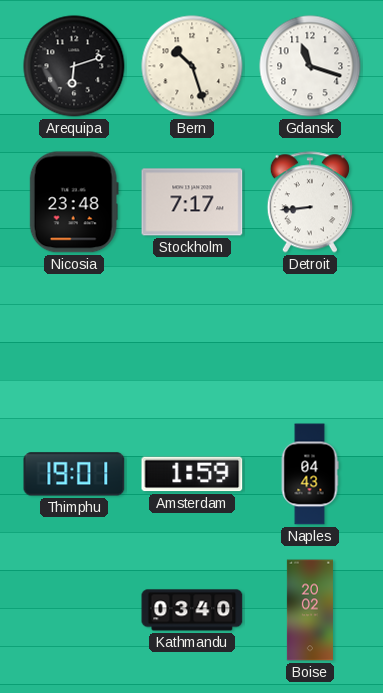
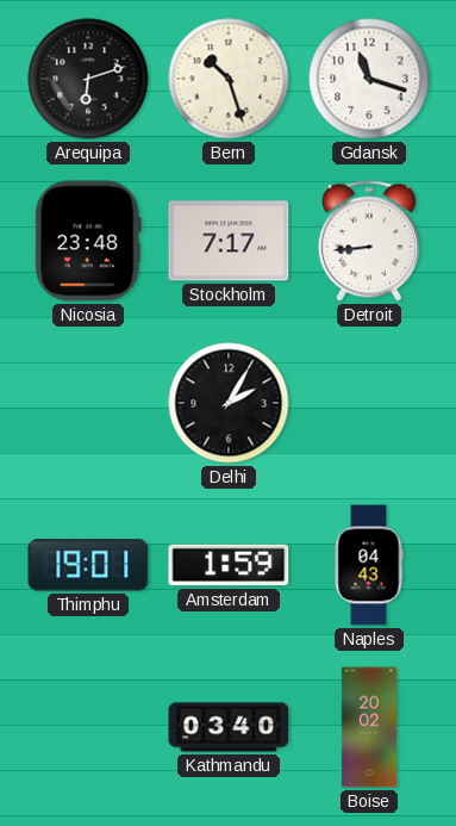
Delhi: none -> 2:05 (229, 403)
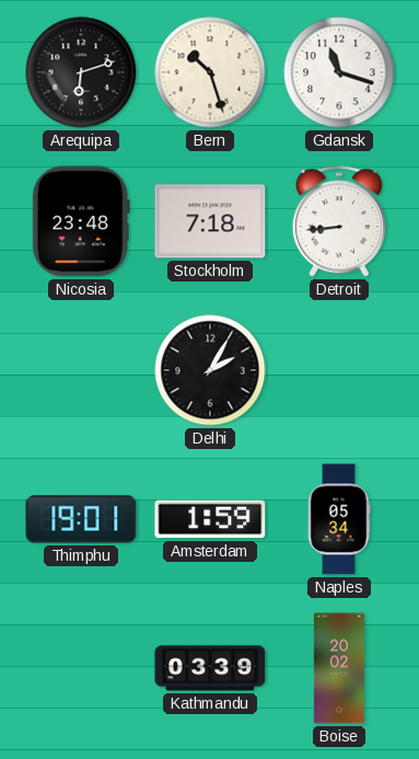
Stockholm: 7:17 -> 7:18 (210, 221)
Naples: 04:43 -> 05:34 (339, 519)
Kathmandu: 03:40 -> 03:39 (210, 668)
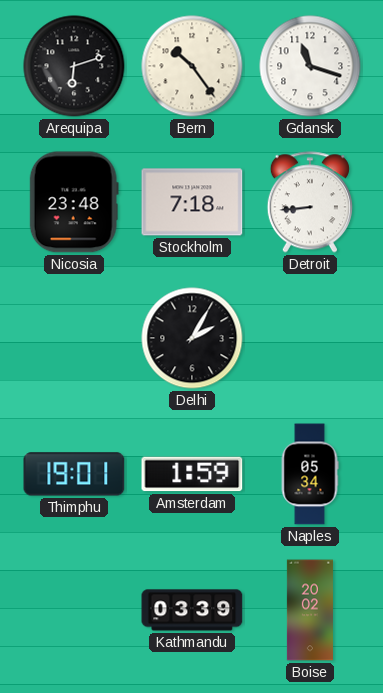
Bern: 10:27 -> 10:24 (192, 66)
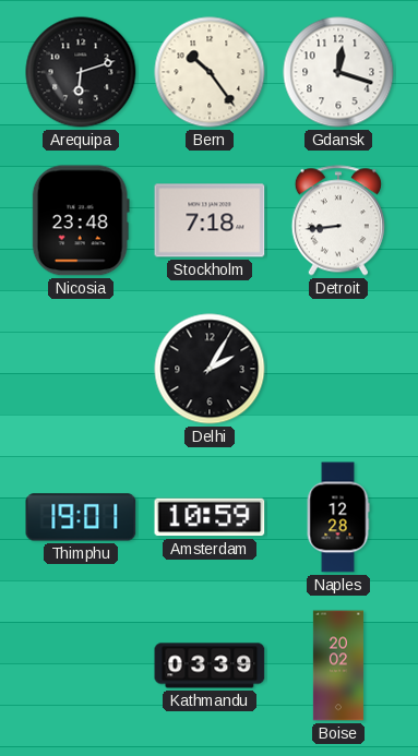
Gdansk: 11:18 -> 12:18 (338, 72)
Amsterdam: 1:59 -> 10:59 (210, 517)
Naples: 05:34 -> 12:28 (338, 517)
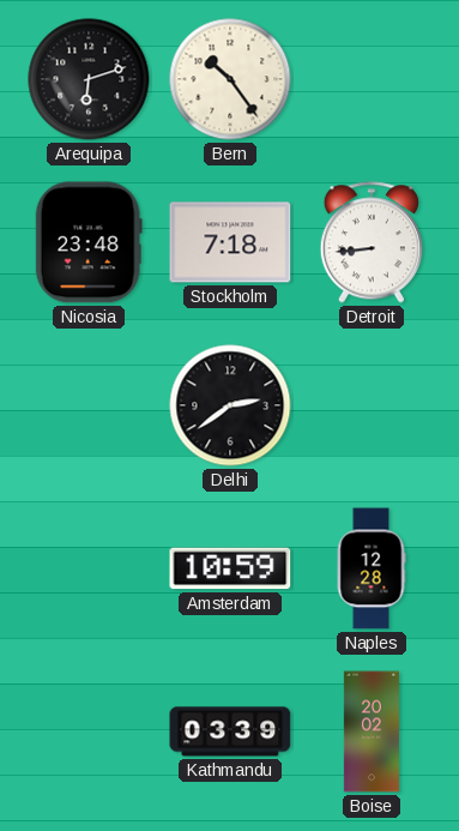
Gdansk: 12:18 -> none (338, 72)
Delhi: 2:05 -> 2:39 (230, 405)
Thimphu: 19:01 -> none (81, 517)
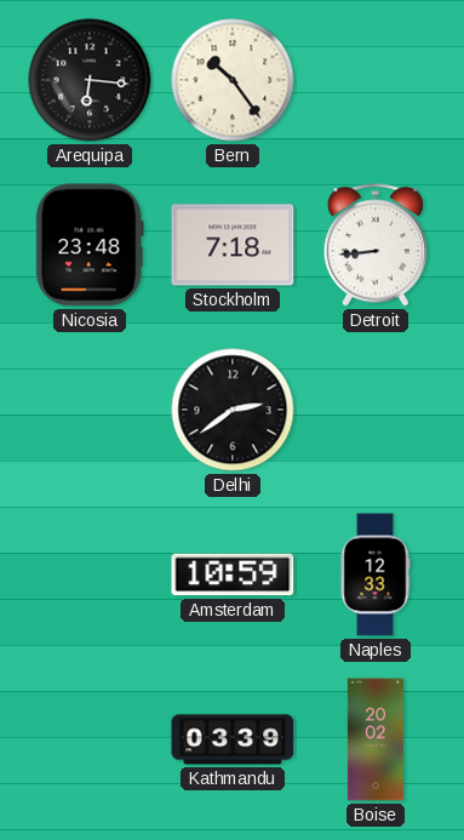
Arequipa: 6:12 -> 6:16 (90, 80)
Naples: 12:28 -> 12:33 (376, 575)
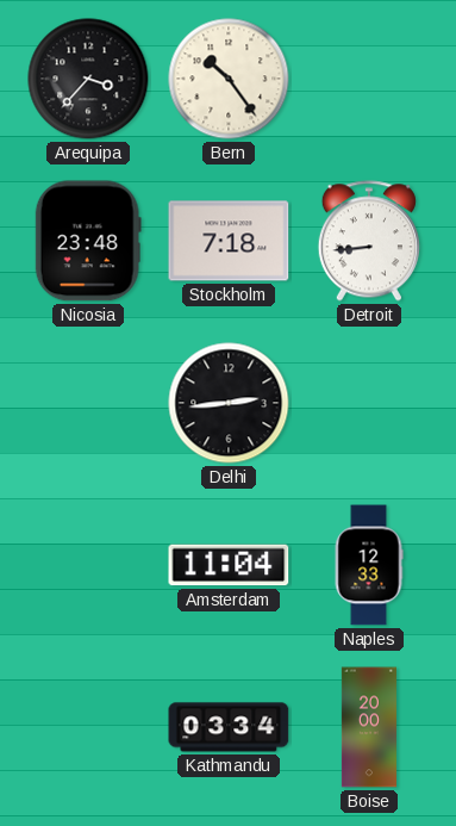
Arequipa: 6:16 -> 3:37 (88, 79)
Delhi: 2:39 -> 2:44 (229, 403)
Amsterdam: 10:59 -> 11:04 (229, 565)
Kathmandu: 03:39 -> 03:34 (229, 727)
Boise: 20:02 -> 20:00 (369, 727)
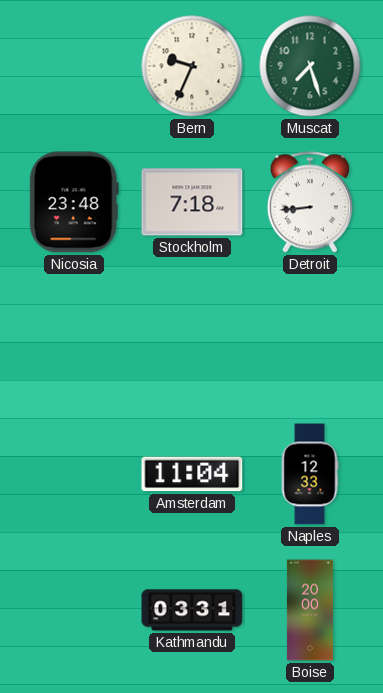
Arequipa: 3:37 -> none (88, 79)
Bern: 10:24 -> 9:34 (192, 66)
Muscat: none -> 7:27 (310, 66)
Delhi: 2:44 -> none (229, 403)
Kathmandu: 03:34 -> 03:31 (192, 610)
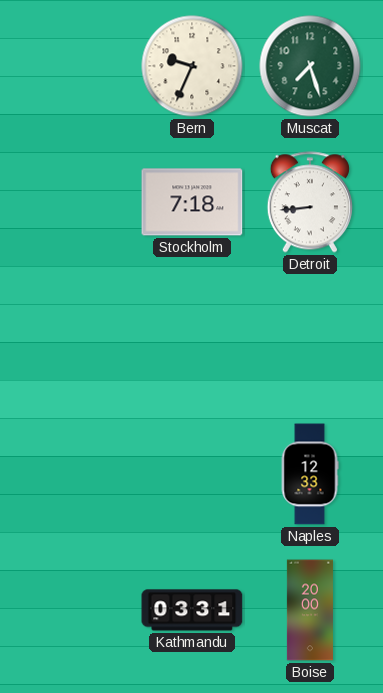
Nicosia: 23:48 -> none (74, 202)
Amsterdam: 11:04 -> none (192, 474)
